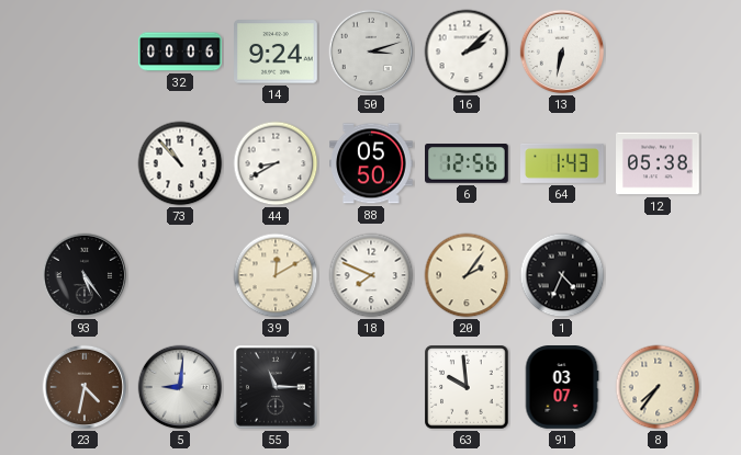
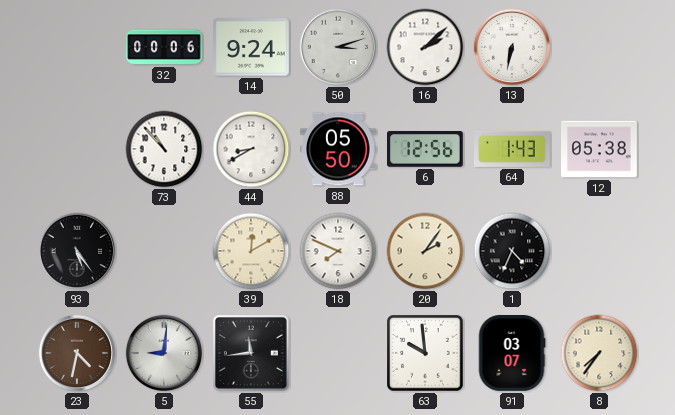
55: 11:15 -> 11:44 (251, 353)
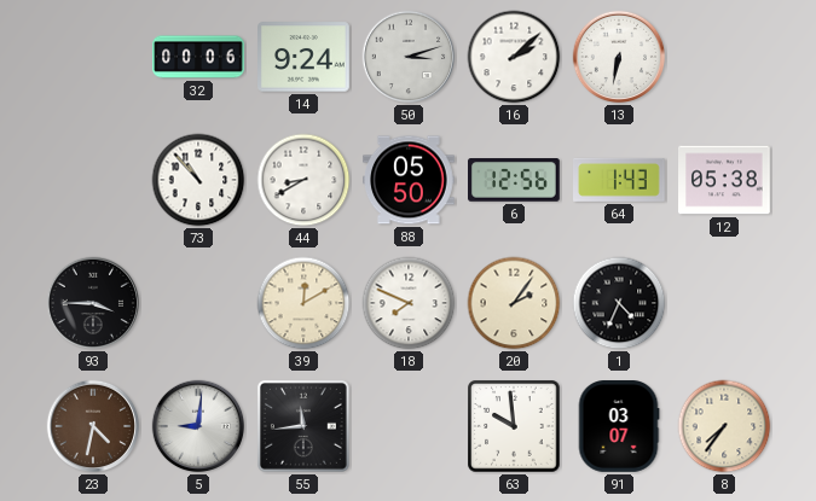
93: 5:24 -> 3:45 (93, 303)
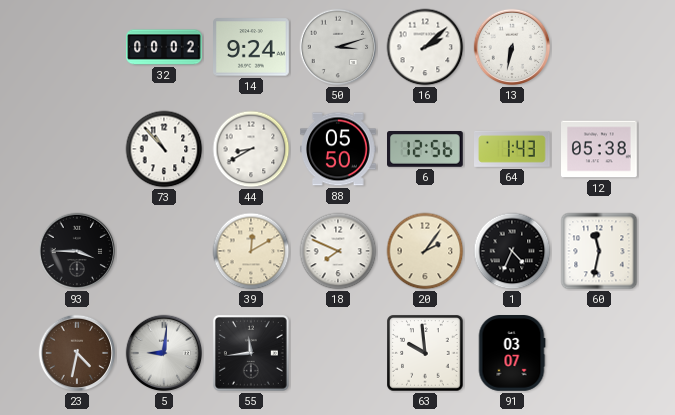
32: 00:06 -> 00:02 (164, 47)
60: none -> 11:32 (599, 251)
8: 7:36 -> none (724, 426)
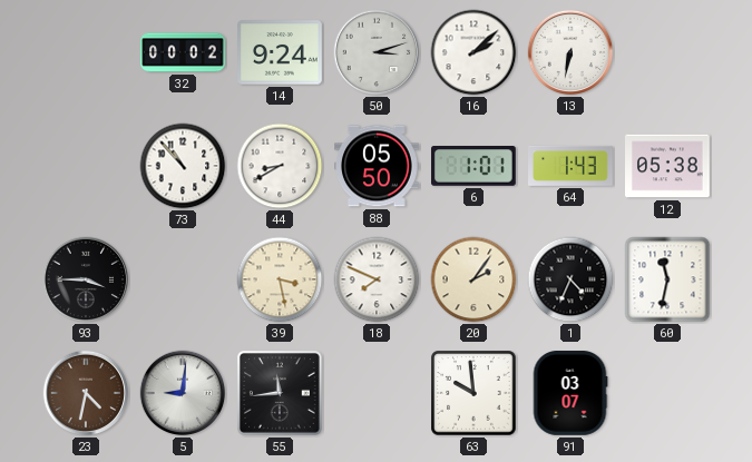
6: 12:56 -> 1:01 (475, 166)
39: 12:10 -> 3:28 (280, 279)
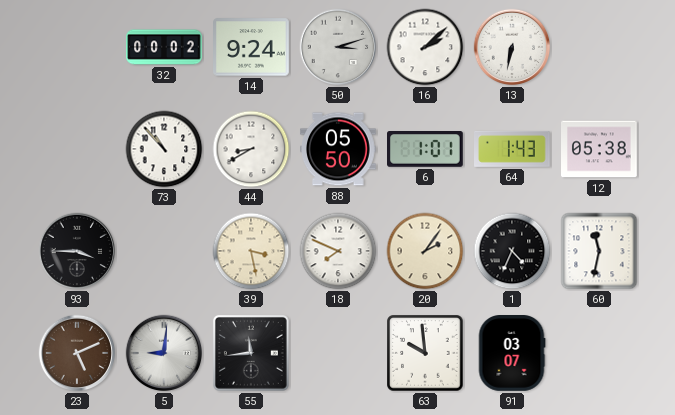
23: 4:32 -> 5:11 (77, 353)
